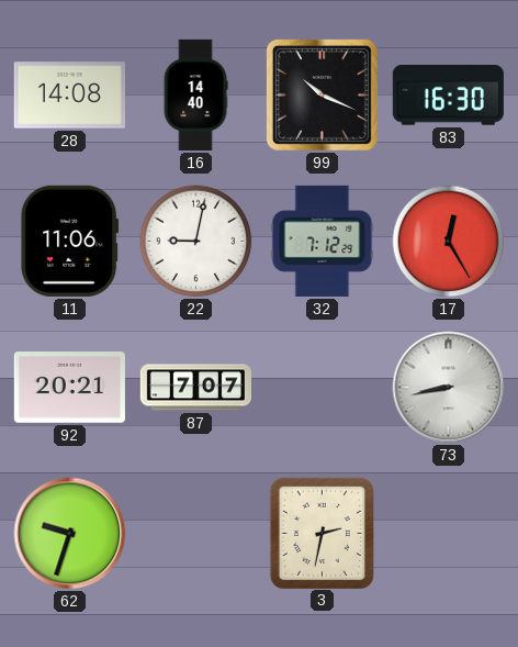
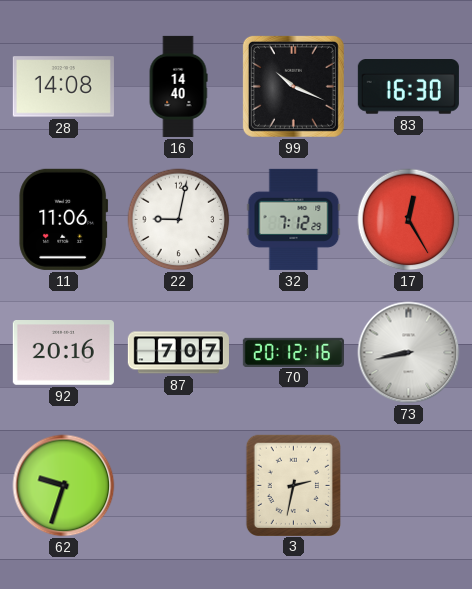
92: 20:21 -> 20:16 (63, 353)
70: none -> 20:12 (293, 352)
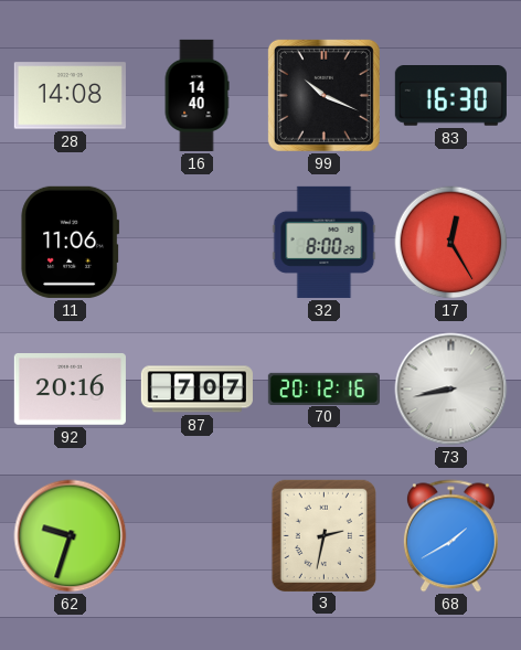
22: 9:02 -> none (179, 220)
32: 7:12 -> 8:00 (325, 242)
68: none -> 1:40 (450, 536)
